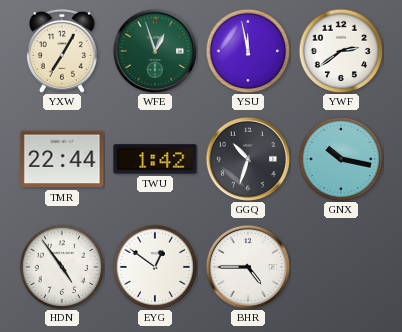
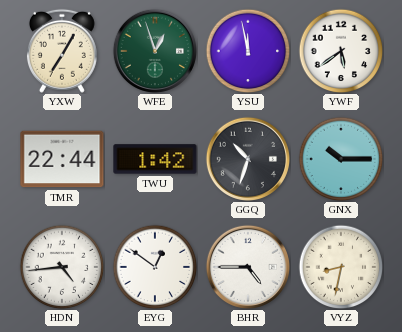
YWF: 2:39 -> 5:39 (341, 51)
GNX: 10:17 -> 10:15 (341, 159)
HDN: 4:54 -> 4:44 (62, 267)
VYZ: none -> 8:32 (341, 267)
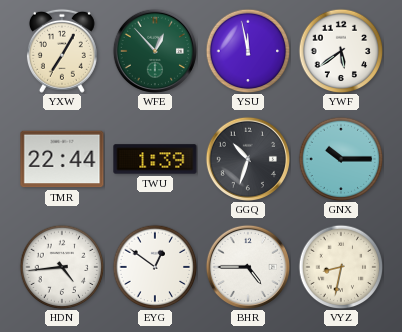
WFE: 12:57 -> 12:53 (154, 50)
TWU: 1:42 -> 1:39 (155, 159)
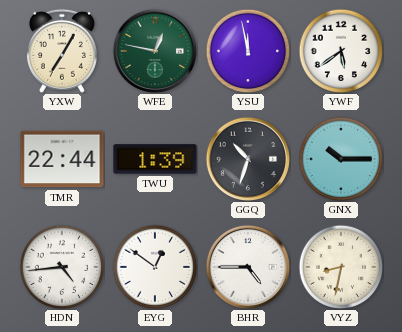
WFE: 12:53 -> 12:47 (154, 50)
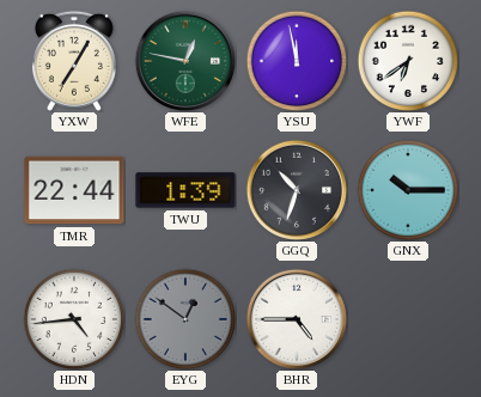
YWF: 5:39 -> 6:39 (408, 61)
EYG dial: white -> grey (185, 319)
VYZ: 8:32 -> none (341, 267)
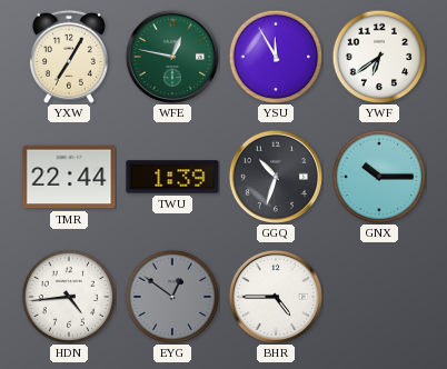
YSU: 11:58 -> 11:55 (276, 57)
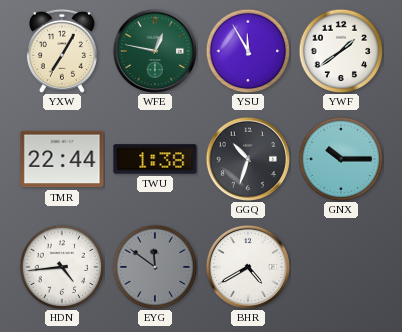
YWF: 6:39 -> 1:39 (341, 51)
TWU: 1:39 -> 1:38 (155, 159)
EYG: 12:51 -> 11:51 (155, 267)
BHR: 4:45 -> 4:40 (247, 266)
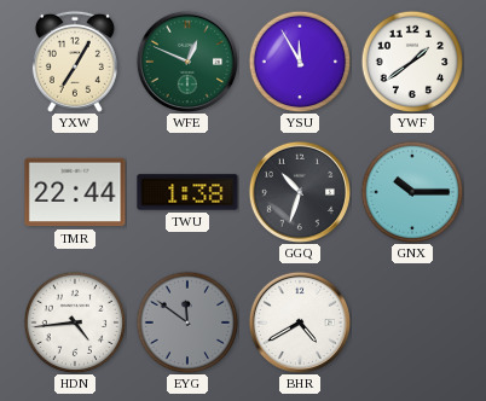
WFE: 12:47 -> 12:49 (186, 60)
